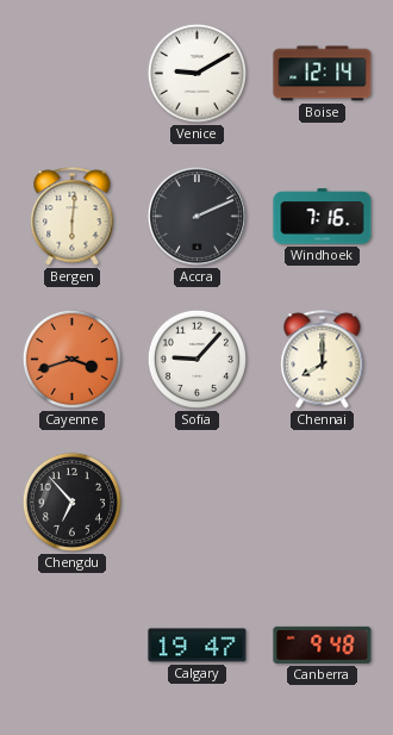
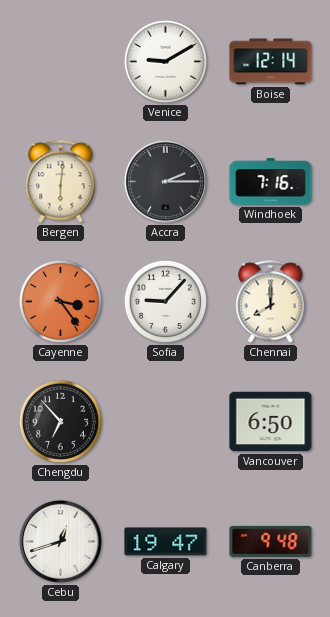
Accra: 2:11 -> 2:15 (165, 181)
Cayenne: 3:42 -> 3:24 (60, 301)
Vancouver: none -> 6:50 (271, 422)
Cebu: none -> 12:42 (60, 541)
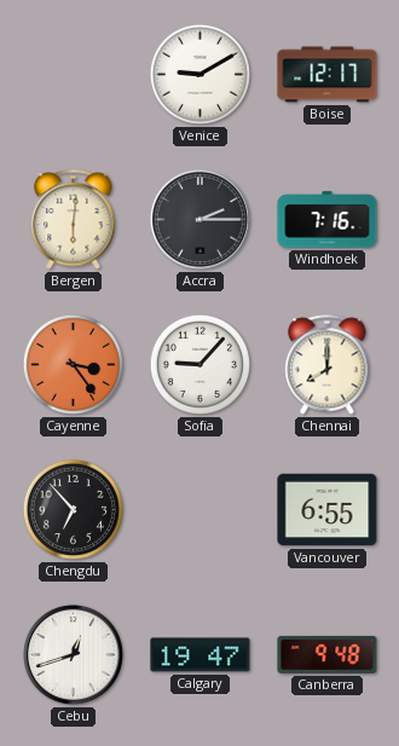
Boise: 12:14 -> 12:17 (328, 75)
Vancouver: 6:50 -> 6:55 (328, 510)
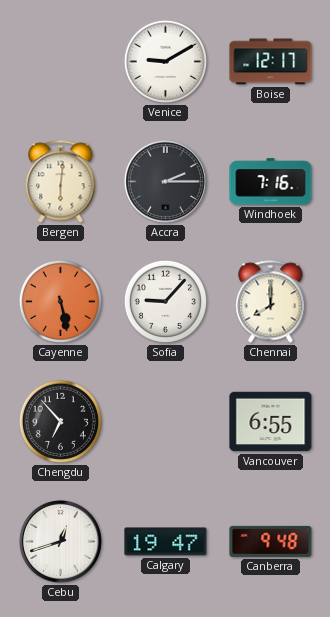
Cayenne: 3:24 -> 5:28 (60, 301)
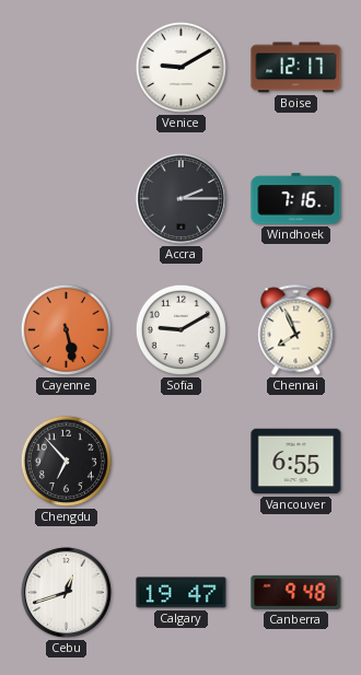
Bergen: 6:01 -> none (61, 182)
Sofia: 9:07 -> 9:10 (180, 329)
Chennai: 8:00 -> 7:56 (296, 330)
